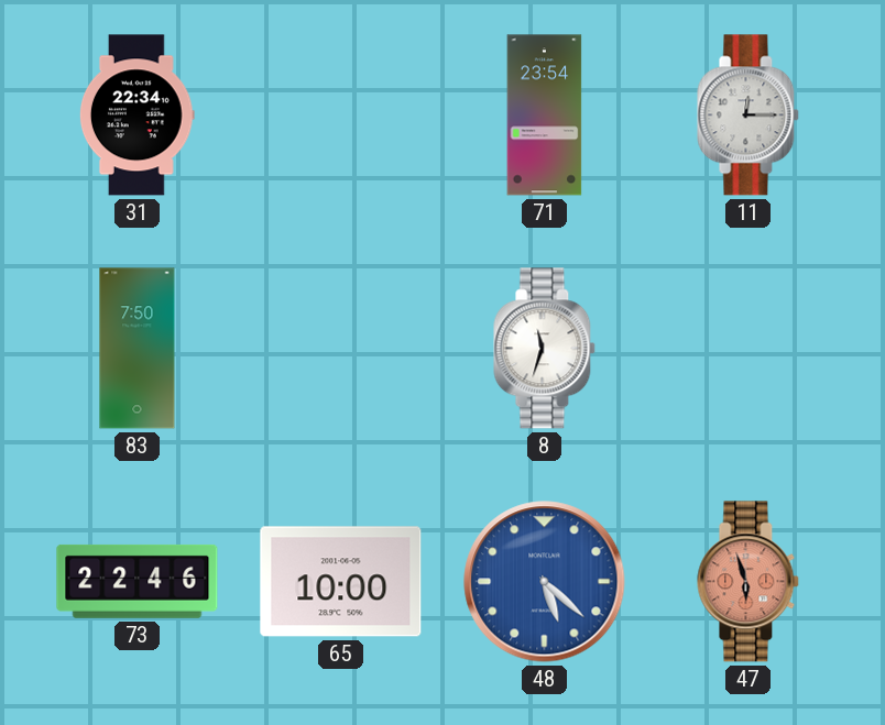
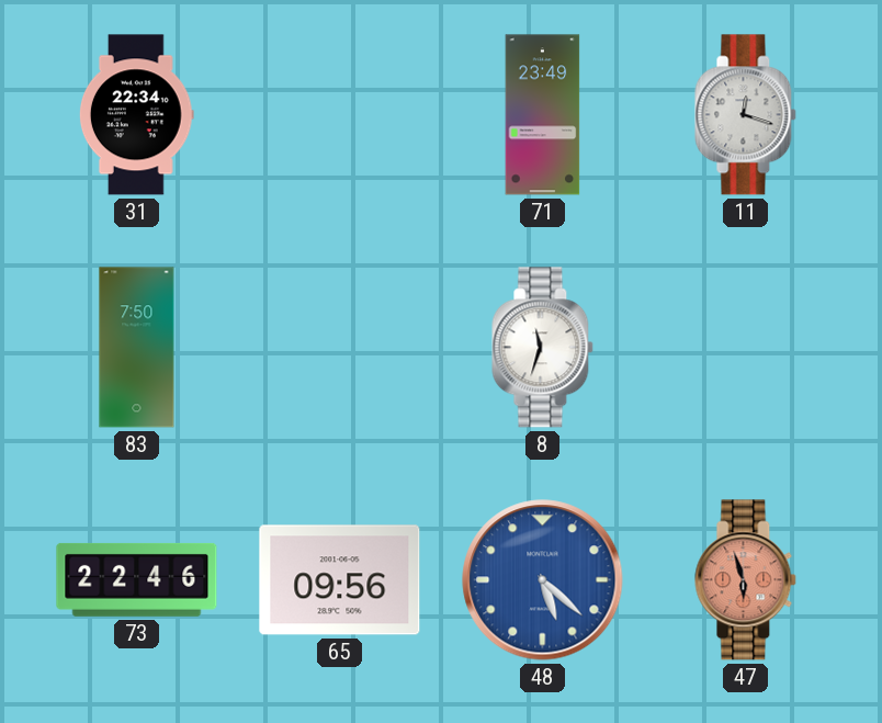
71: 23:54 -> 23:49 (543, 115)
11: 12:15 -> 12:18 (746, 115)
65: 10:00 -> 09:56 (340, 580)
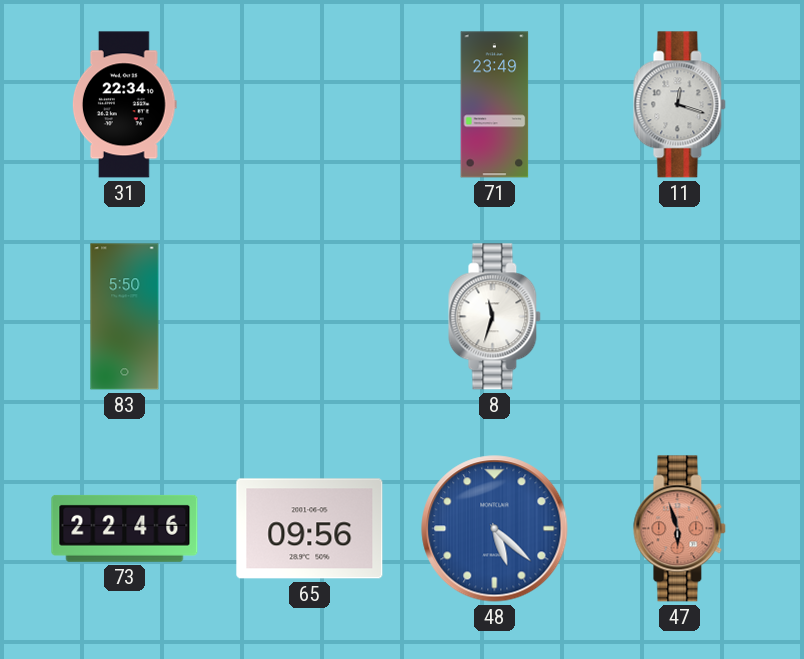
83: 7:50 -> 5:50 (125, 317)
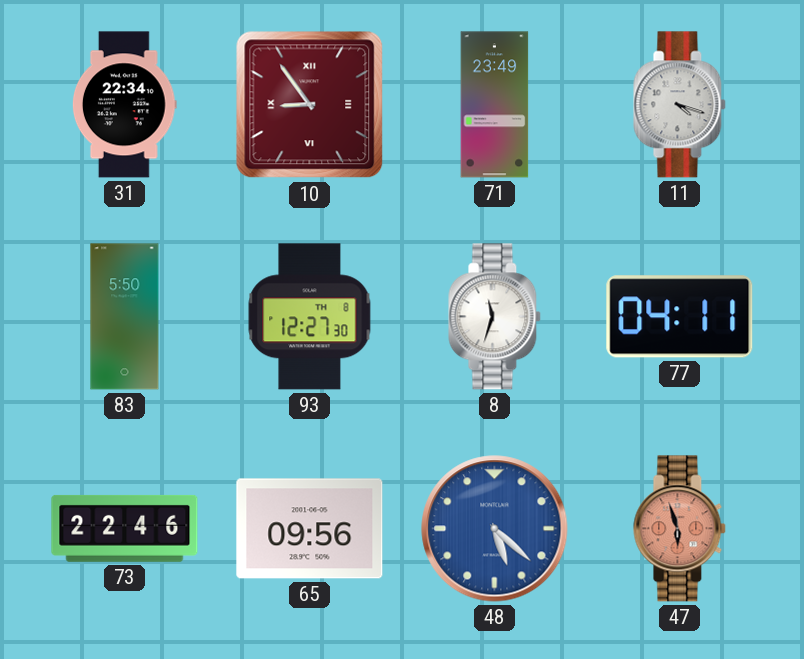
10: none -> 8:54 (310, 105)
11: 12:18 -> 4:18 (680, 105)
93: none -> 12:27 (310, 317)
77: none -> 04:11 (680, 317)
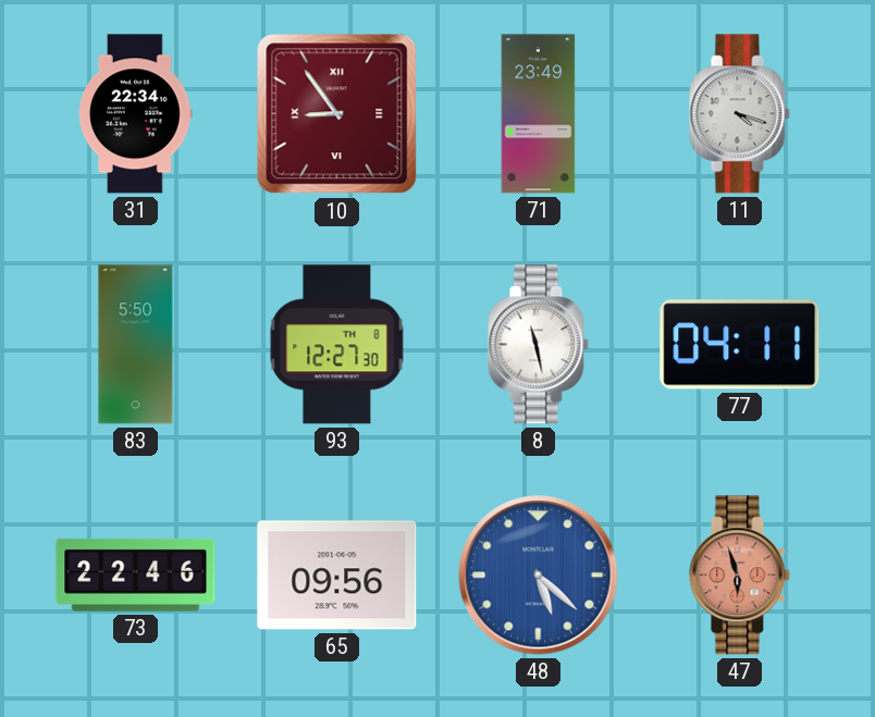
8: 11:33 -> 11:28 (539, 345)
